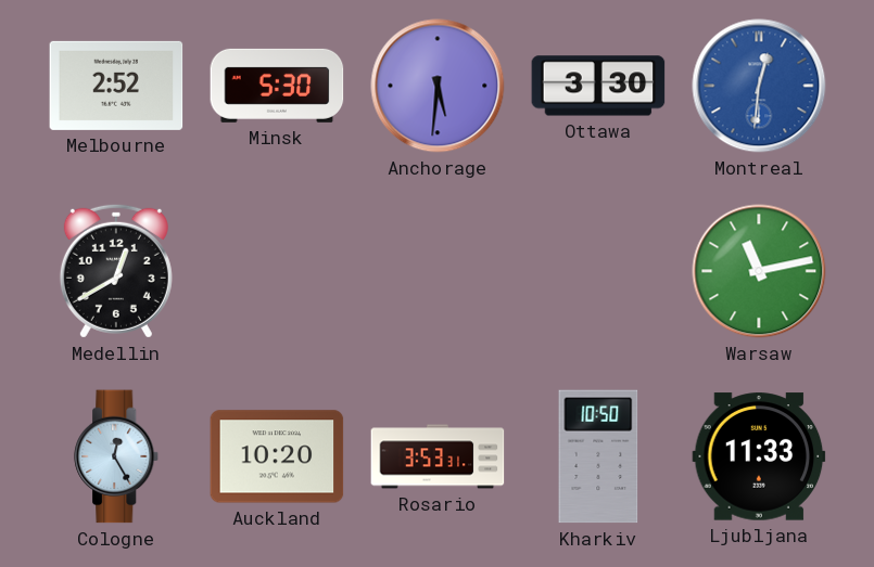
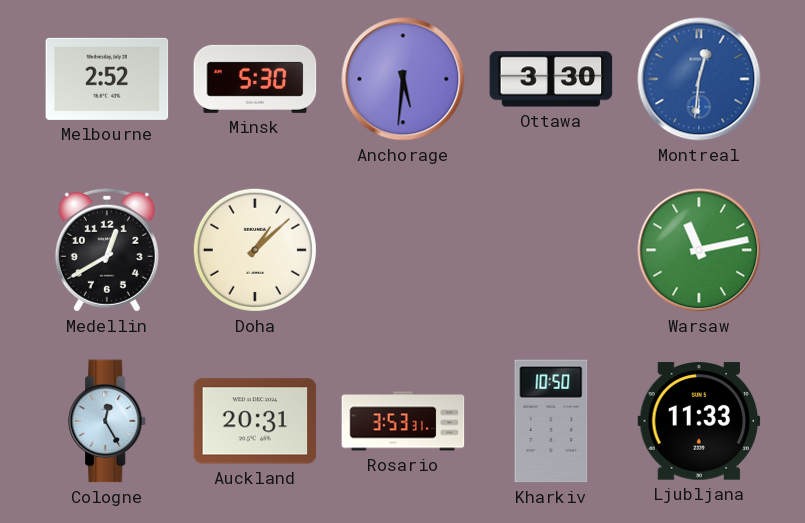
Doha: none -> 1:08 (255, 250)
Auckland: 10:20 -> 20:31 (255, 421)
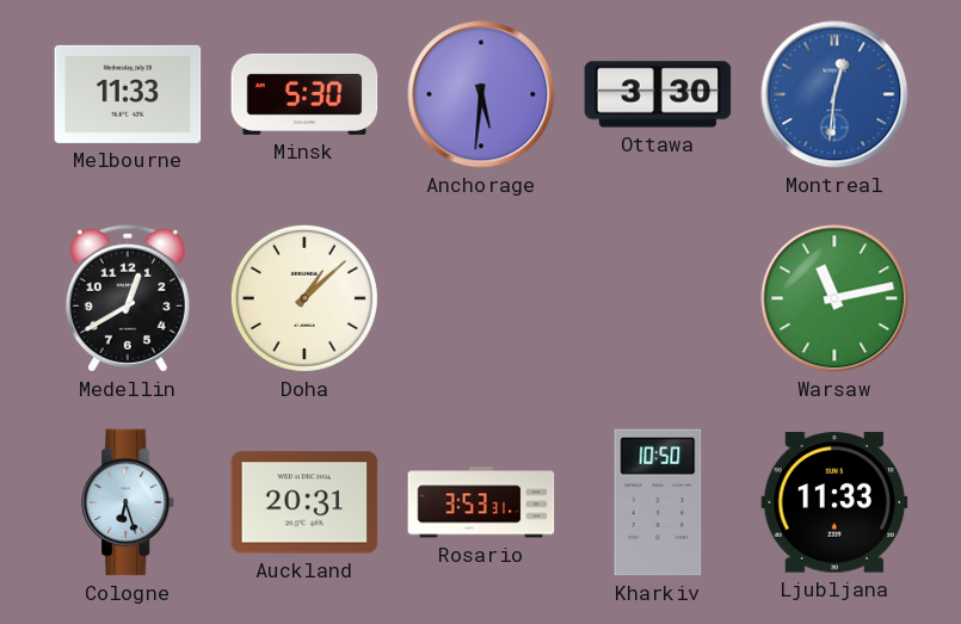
Melbourne: 2:52 -> 11:33 (128, 94)
Cologne: 12:25 -> 6:27 (129, 502)
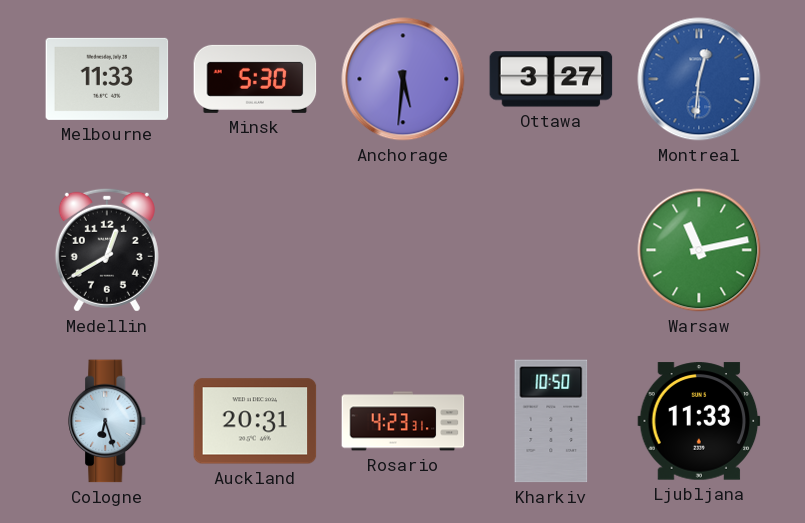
Ottawa: 3:30 -> 3:27 (551, 79)
Doha: 1:08 -> none (304, 298)
Rosario: 3:53 -> 4:23 (403, 421)
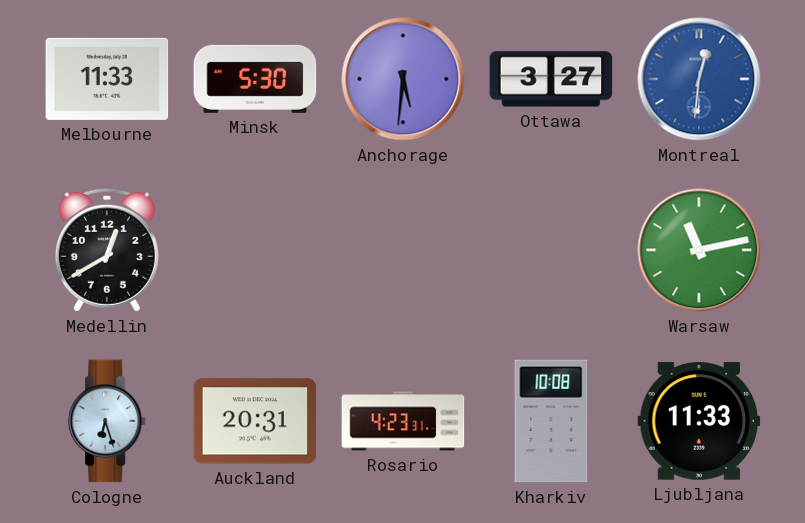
Kharkiv: 10:50 -> 10:08 (551, 421)
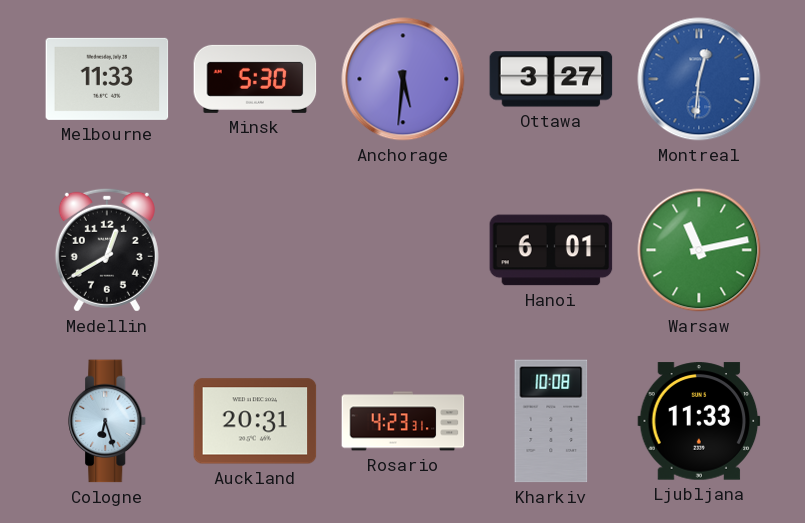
Hanoi: none -> 6:01 (551, 250)
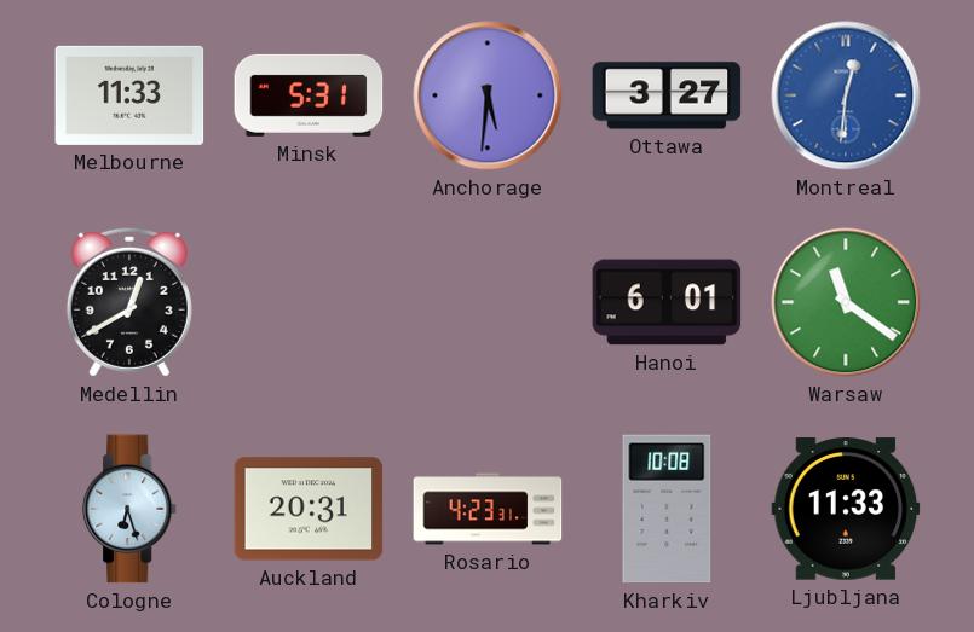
Minsk: 5:30 -> 5:31 (309, 95)
Warsaw: 11:13 -> 11:21 (846, 302)
